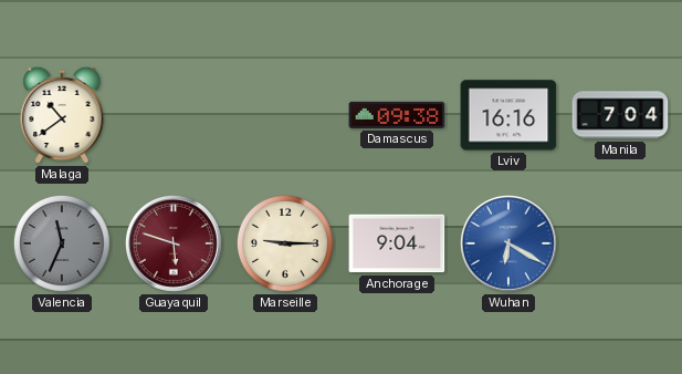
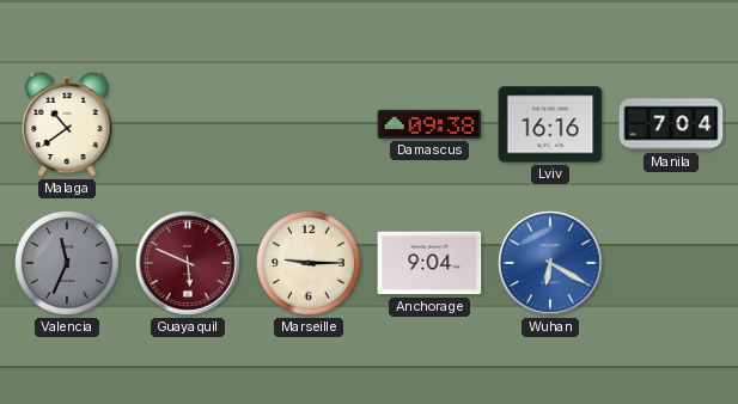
Guayaquil: 5:48 -> 5:49 (188, 263)
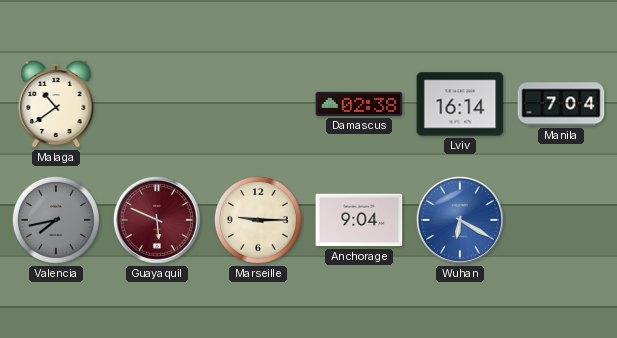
Damascus: 09:38 -> 02:38 (359, 104)
Lviv: 16:16 -> 16:14 (460, 104)
Valencia: 11:34 -> 7:43 (56, 220)
